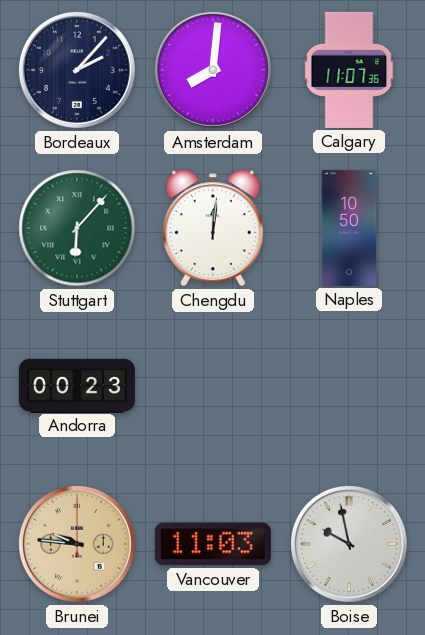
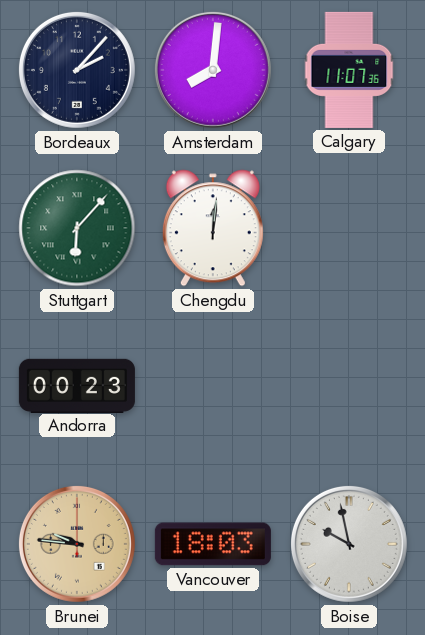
Naples: 10:50 -> none (349, 228)
Vancouver: 11:03 -> 18:03 (213, 544)
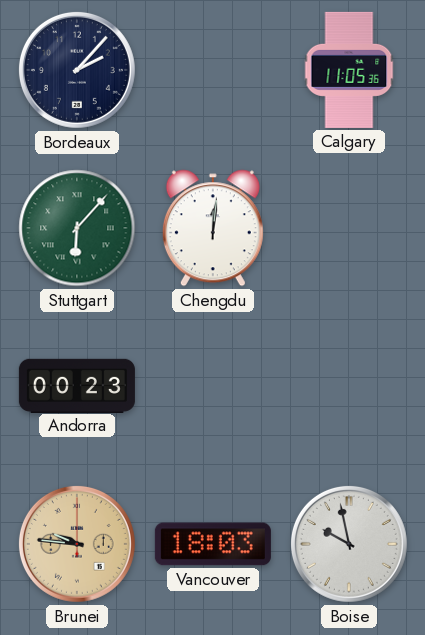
Amsterdam: 8:01 -> none (213, 70)
Calgary: 11:07 -> 11:05 (349, 70)
